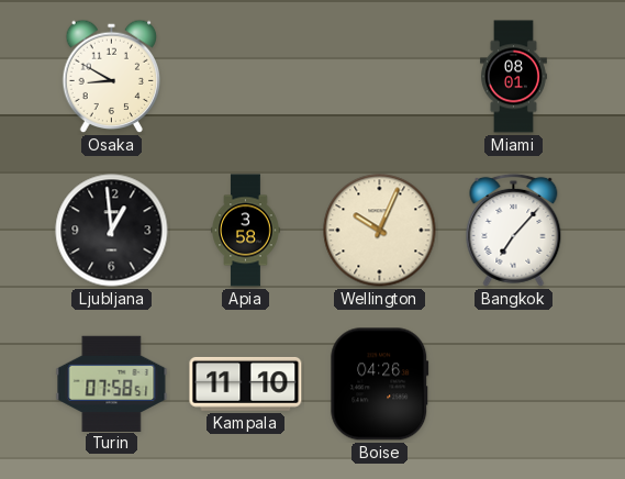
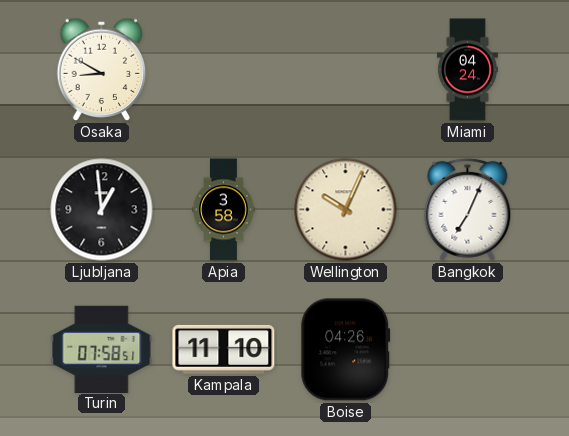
Miami: 08:01 -> 04:24 (467, 70)
Bangkok: 7:07 -> 7:04 (468, 209)
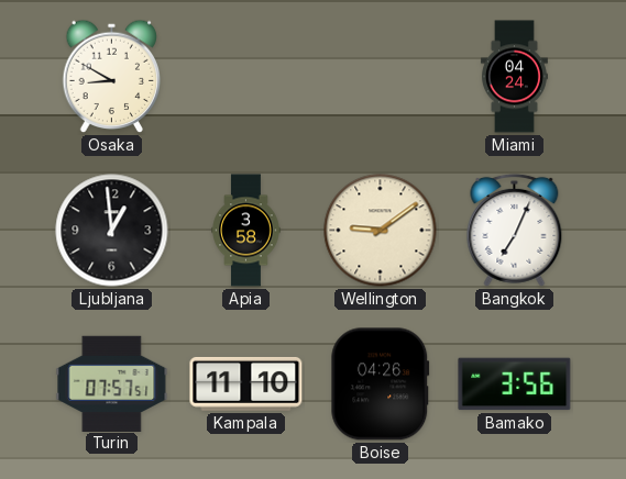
Wellington: 10:04 -> 9:09 (381, 231)
Turin: 07:58 -> 07:57 (112, 383)
Bamako: none -> 3:56 (515, 385)
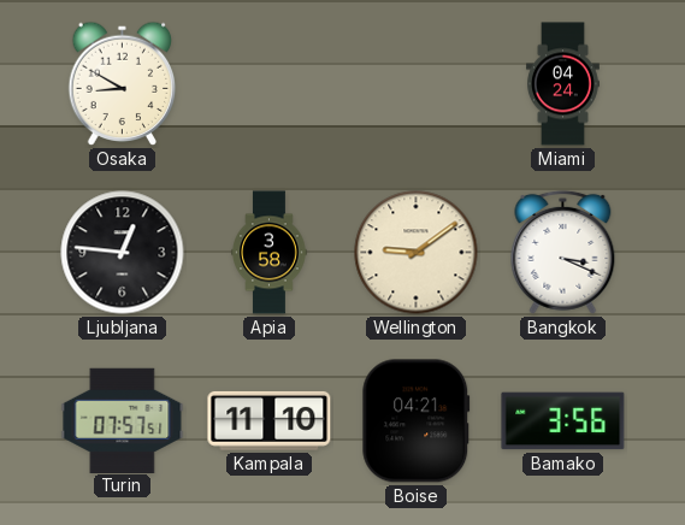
Ljubljana: 12:59 -> 12:46 (123, 253)
Bangkok: 7:04 -> 3:19 (563, 252)
Boise: 04:26 -> 04:21 (417, 421)
